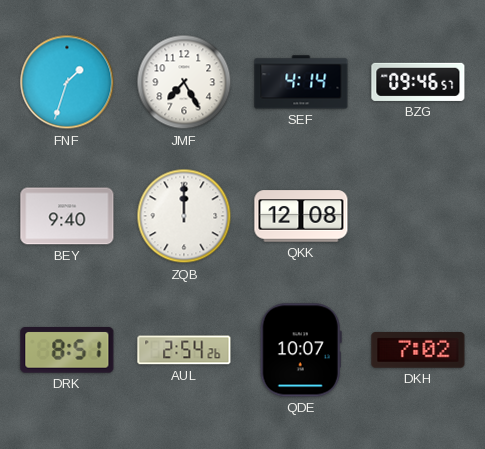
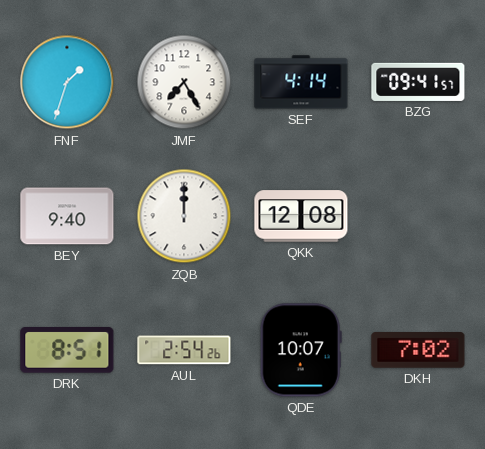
BZG: 09:46 -> 09:41 (418, 82)
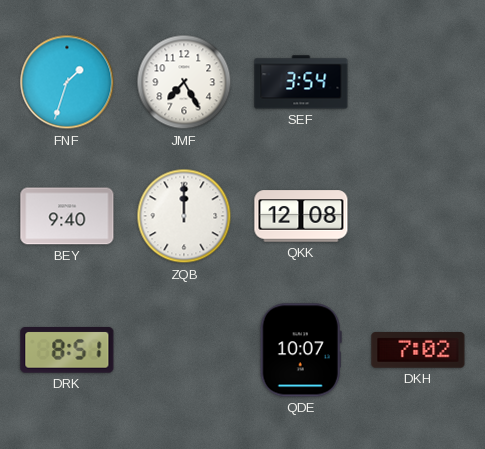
SEF: 4:14 -> 3:54 (301, 82)
BZG: 09:41 -> none (418, 82)
AUL: 2:54 -> none (184, 350)
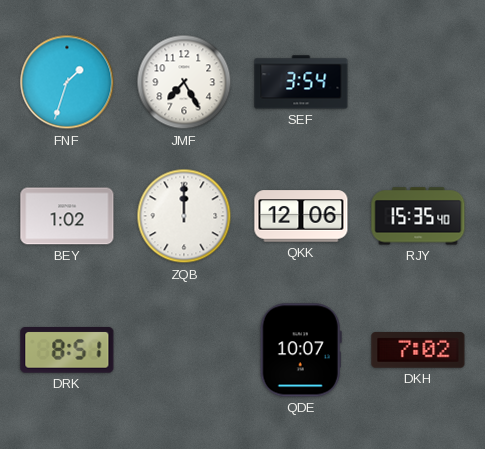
BEY: 9:40 -> 1:02 (67, 216)
QKK: 12:08 -> 12:06 (301, 216)
RJY: none -> 15:35 (418, 216)
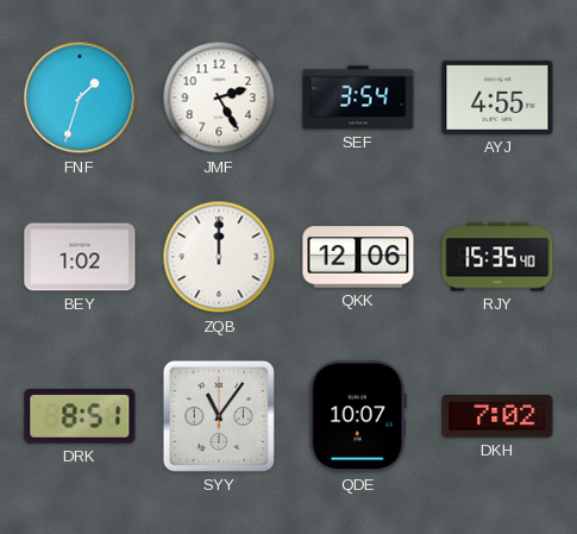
JMF: 7:25 -> 2:25 (219, 98)
AYJ: none -> 4:55 (497, 98)
SYY: none -> 11:06 (219, 416)
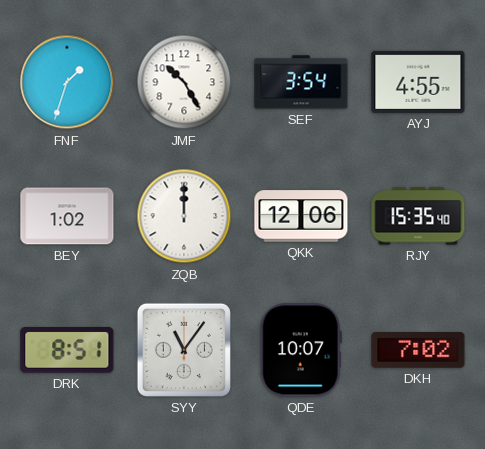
JMF: 2:25 -> 10:25 (184, 82)
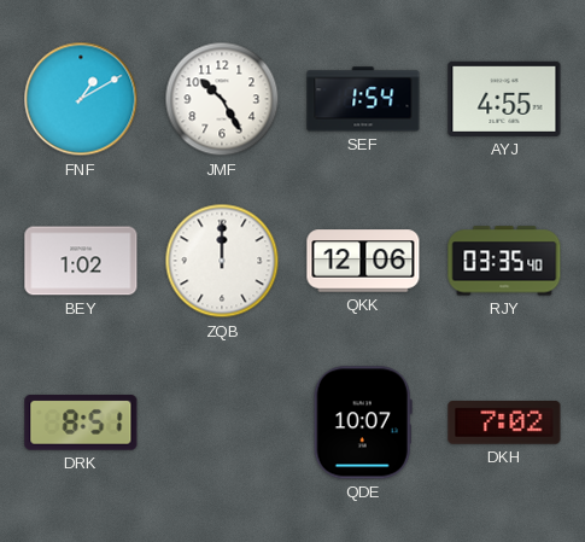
FNF: 1:33 -> 1:10 (81, 99)
SEF: 3:54 -> 1:54 (363, 99)
RJY: 15:35 -> 03:35 (504, 261)
SYY: 11:06 -> none (184, 350)
